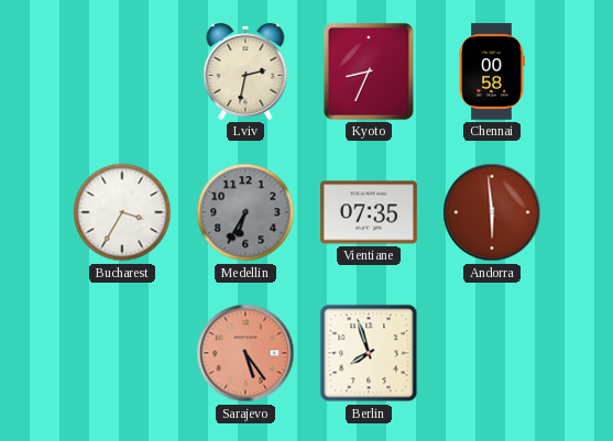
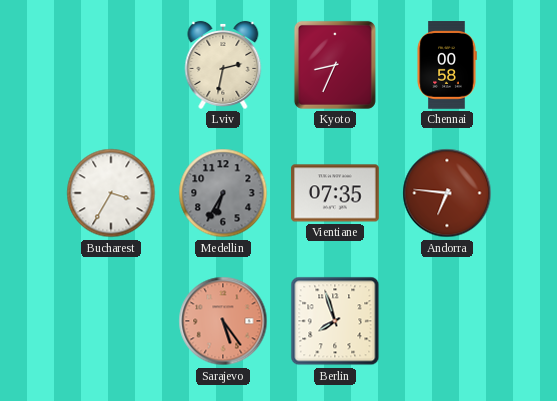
Andorra: 5:59 -> 6:46 (447, 193)
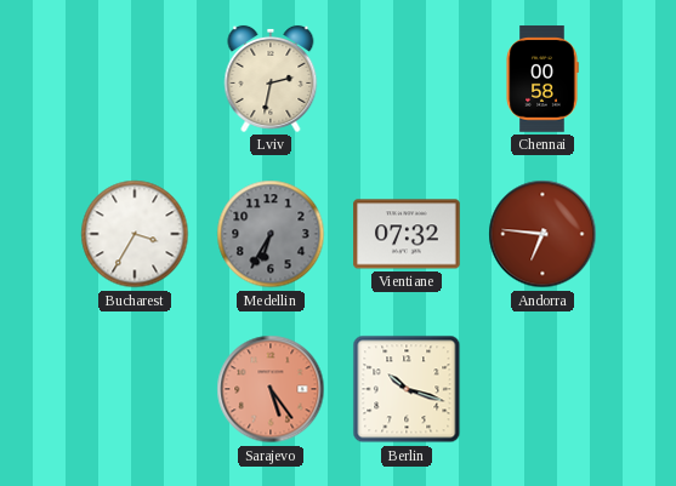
Kyoto: 8:34 -> none (335, 65)
Vientiane: 07:35 -> 07:32 (407, 234)
Berlin: 7:57 -> 10:18 (407, 389)
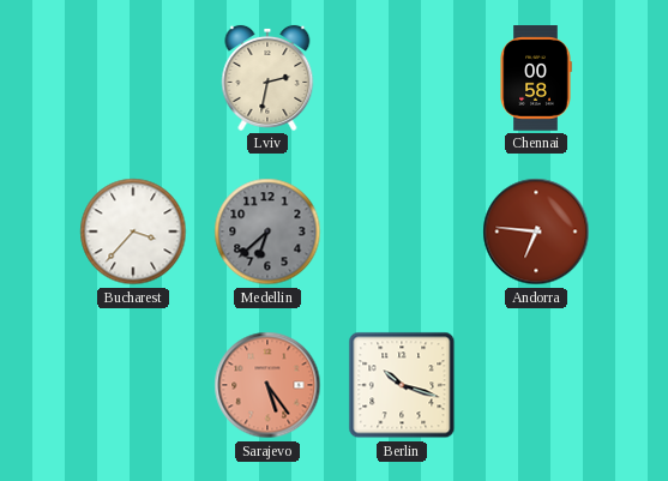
Bucharest: 3:35 -> 3:37 (133, 232)
Medellin: 6:35 -> 6:38 (267, 232)
Vientiane: 07:32 -> none (407, 234)
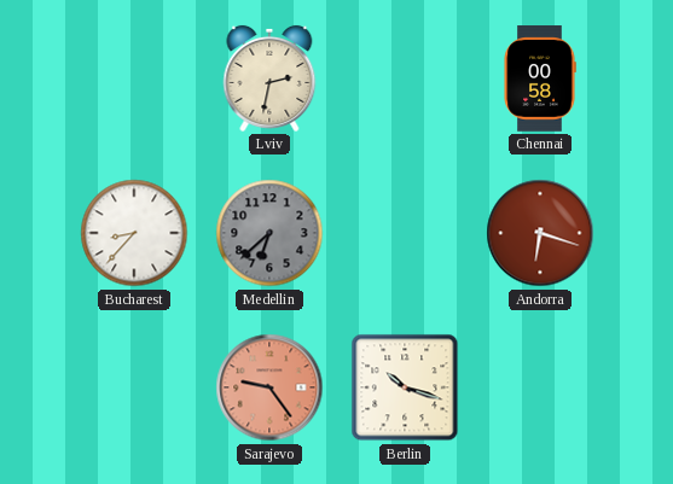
Bucharest: 3:37 -> 8:37 (134, 233)
Andorra: 6:46 -> 6:18 (540, 233)
Sarajevo: 5:24 -> 9:24 (269, 387)
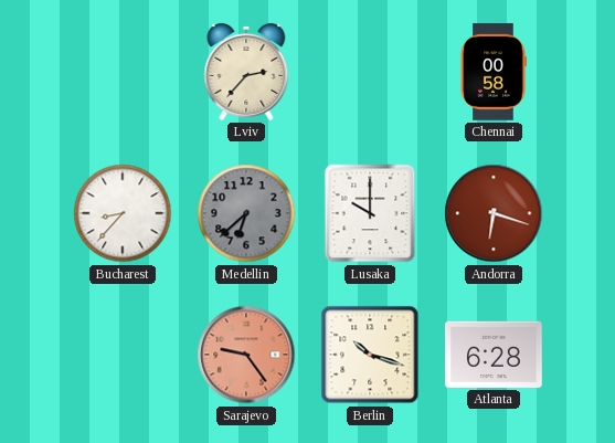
Lviv: 2:32 -> 2:37 (246, 72)
Lusaka: none -> 10:00 (370, 213)
Atlanta: none -> 6:28 (494, 355)
